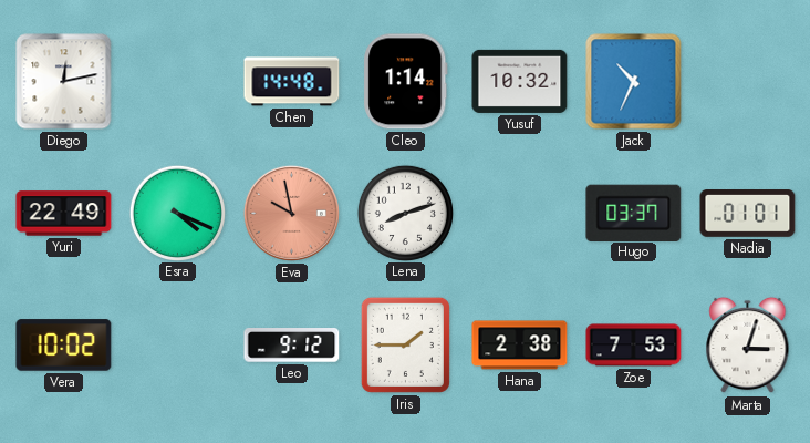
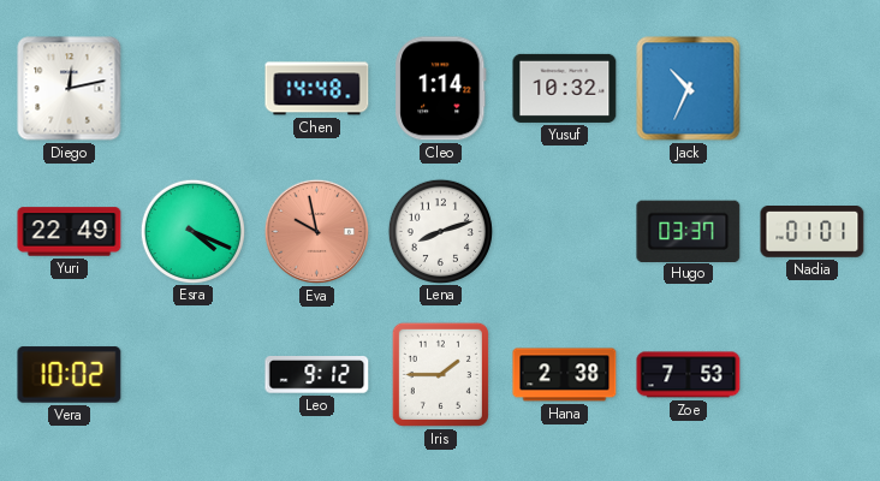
Marta: 3:03 -> none (748, 346)
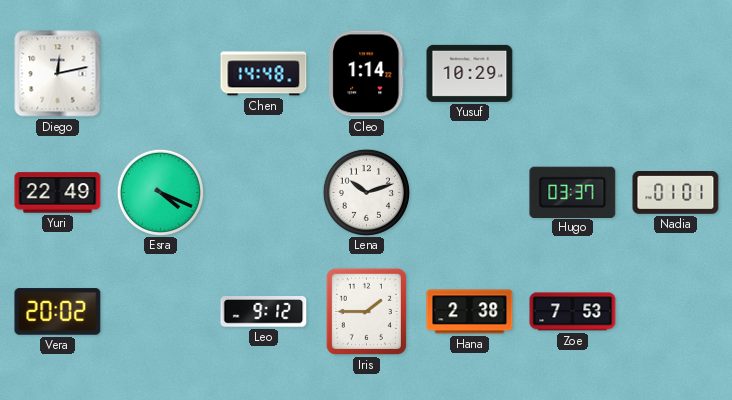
Yusuf: 10:32 -> 10:29 (470, 73)
Jack: 10:34 -> none (689, 89)
Eva: 9:58 -> none (316, 231)
Lena: 8:12 -> 10:12 (366, 192)
Vera: 10:02 -> 20:02 (58, 312)
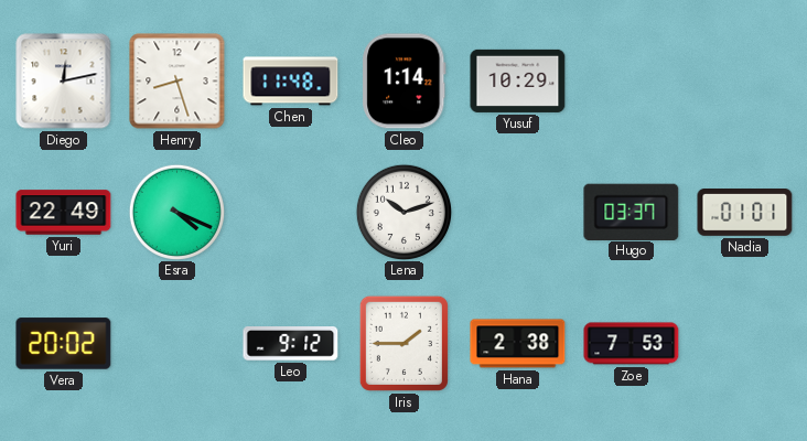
Henry: none -> 8:27 (177, 82)
Chen: 14:48 -> 11:48 (291, 82)
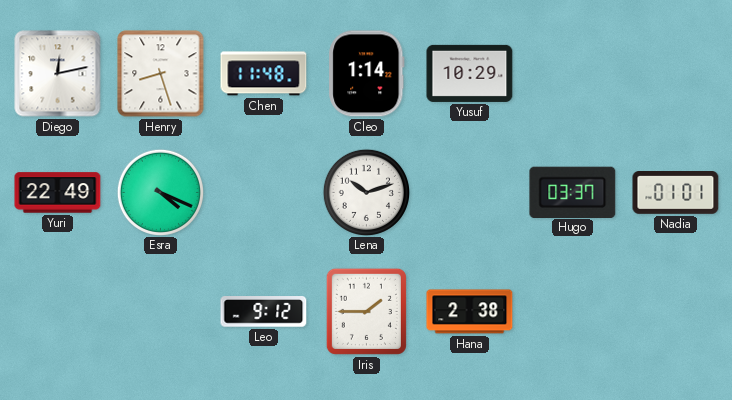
Vera: 20:02 -> none (64, 344)
Zoe: 7:53 -> none (632, 344)
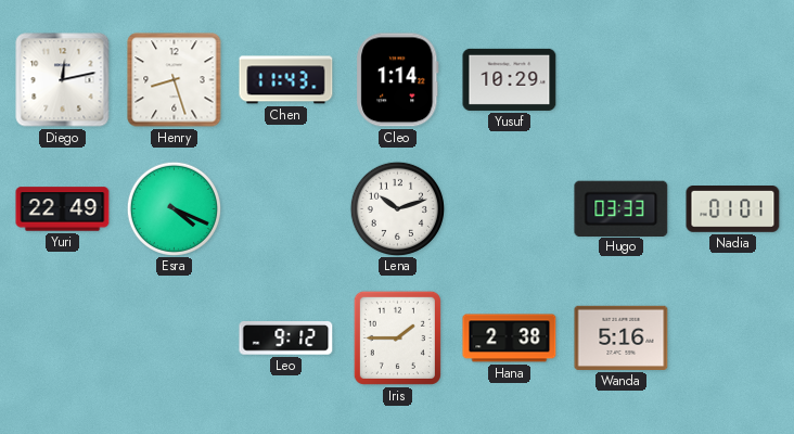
Chen: 11:48 -> 11:43 (286, 80)
Hugo: 03:37 -> 03:33 (622, 208)
Wanda: none -> 5:16 (622, 337)
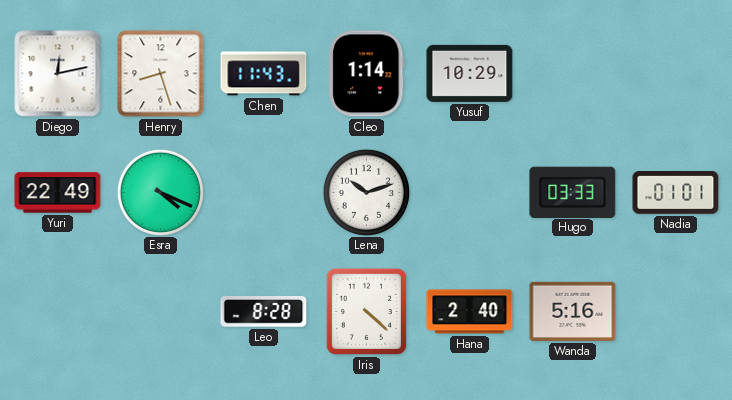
Leo: 9:12 -> 8:28 (264, 312)
Iris: 1:45 -> 4:22 (366, 311)
Hana: 2:38 -> 2:40 (470, 312)
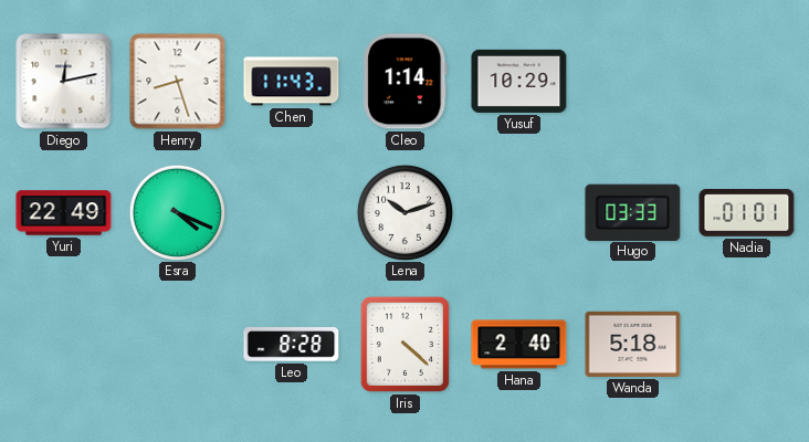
Wanda: 5:16 -> 5:18 (633, 344)
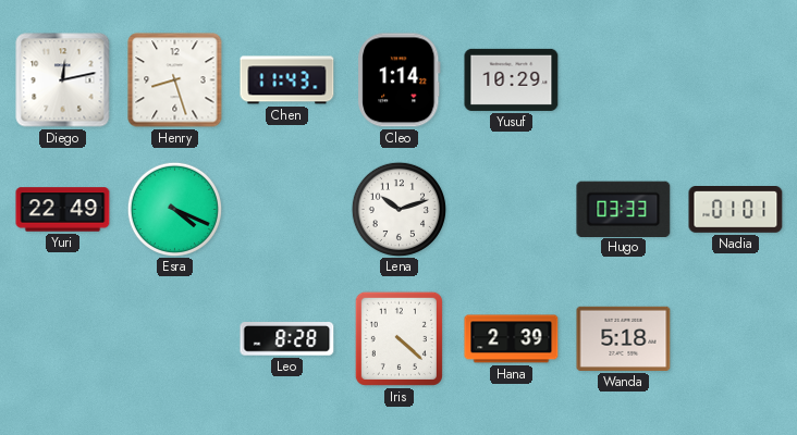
Hana: 2:40 -> 2:39 (512, 339)
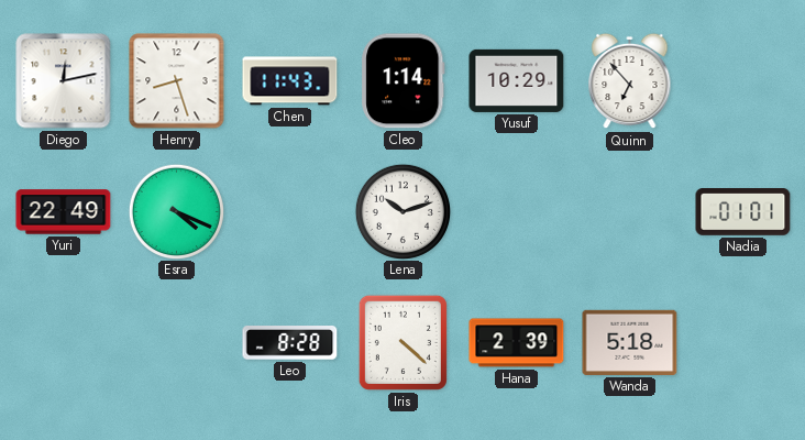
Quinn: none -> 6:53 (630, 81)
Hugo: 03:33 -> none (624, 209)
